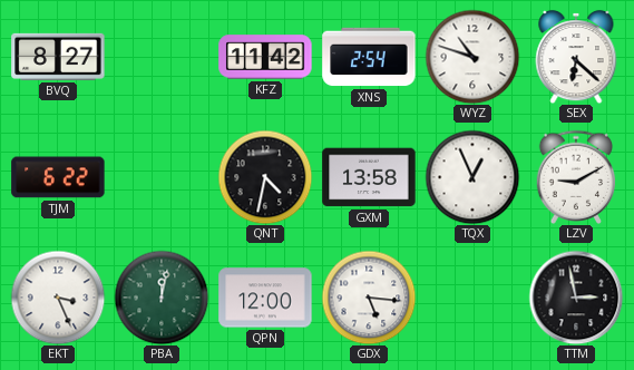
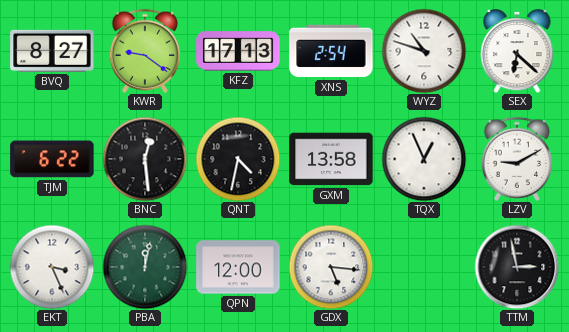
KWR: none -> 9:21 (145, 51)
KFZ: 11:42 -> 17:13 (238, 51)
BNC: none -> 12:29 (145, 159)
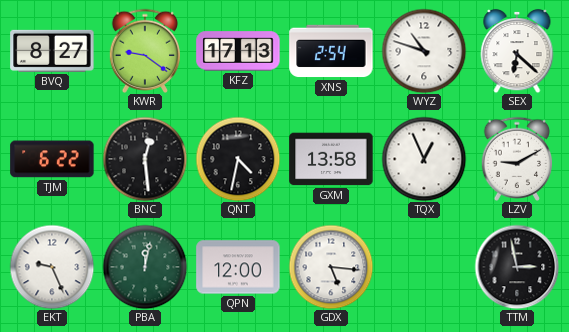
EKT: 3:26 -> 9:26 (52, 267)
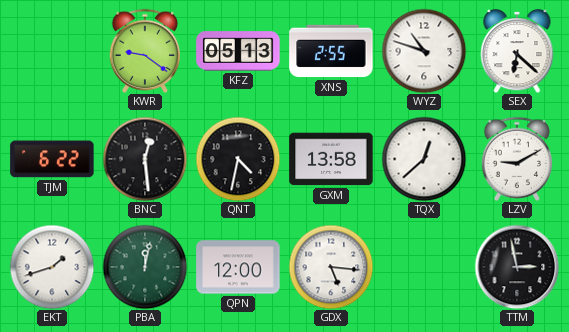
BVQ: 8:27 -> none (52, 51)
KFZ: 17:13 -> 05:13 (238, 51)
XNS: 2:54 -> 2:55 (331, 51)
TQX: 12:56 -> 12:38 (424, 159)
EKT: 9:26 -> 1:42 (52, 267)
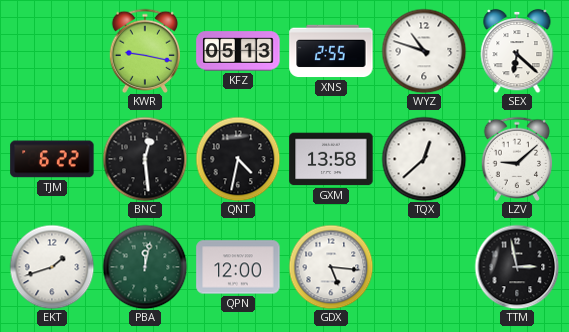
KWR: 9:21 -> 9:17 (145, 51)
LZV: 9:10 -> 9:08 (517, 159)
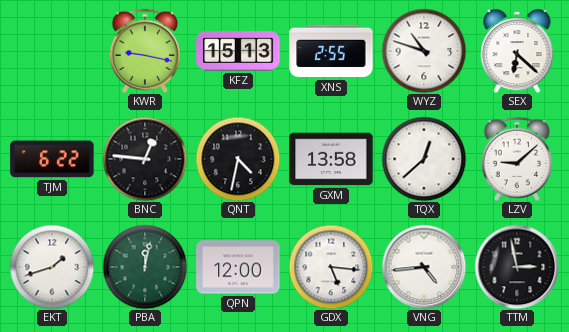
KFZ: 05:13 -> 15:13 (238, 51)
BNC: 12:29 -> 12:46 (145, 159)
VNG: none -> 4:44 (424, 267)
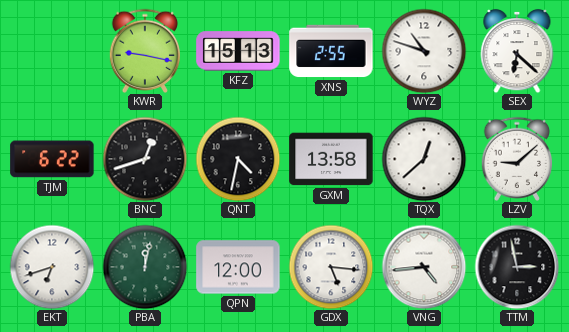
BNC: 12:46 -> 12:42 (145, 159)
EKT: 1:42 -> 6:42 (52, 267)
